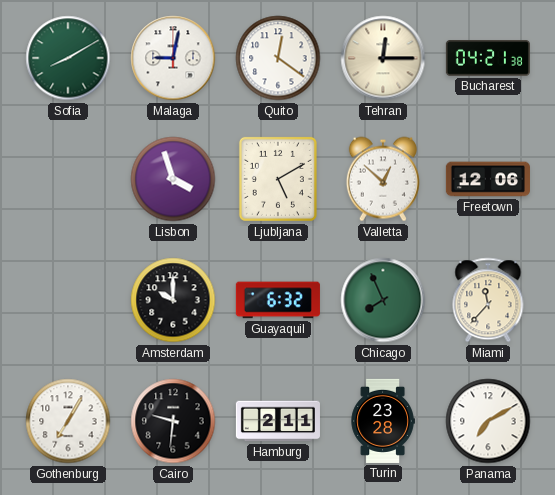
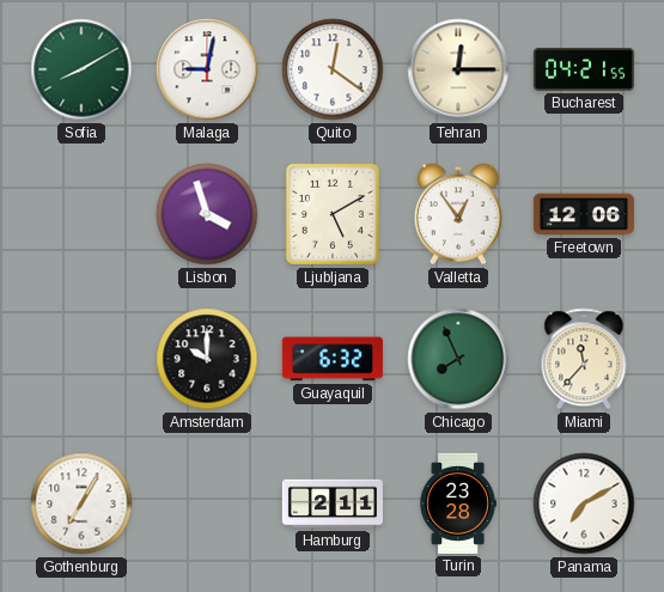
Bucharest: 04:21:38 -> 04:21:55 (584, 69)
Valletta: 12:52 -> 12:54 (458, 214)
Cairo: 9:31 -> none (173, 421)
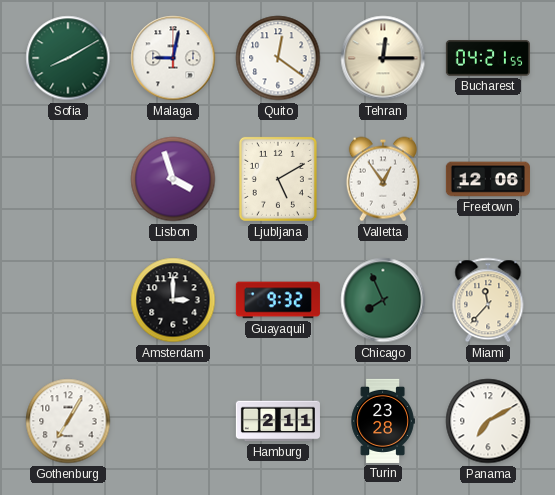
Amsterdam: 10:00 -> 3:00 (173, 300)
Guayaquil: 6:32 -> 9:32 (278, 300)
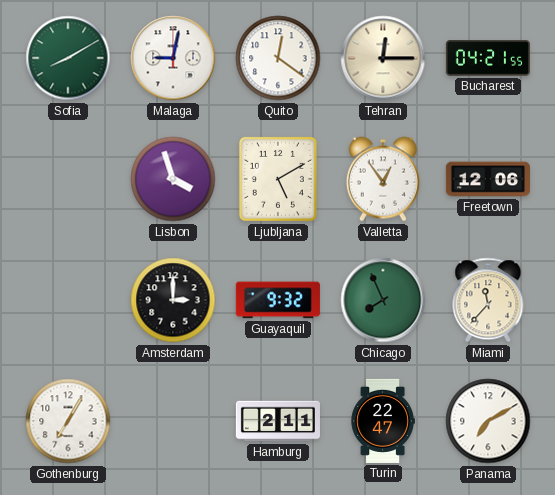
Turin: 23:28 -> 22:47 (383, 421)
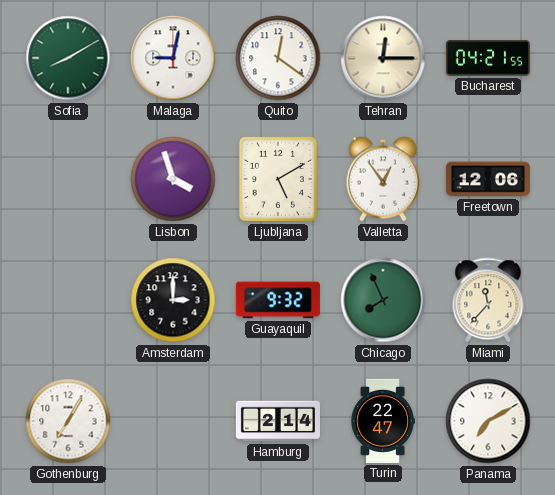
Hamburg: 2:11 -> 2:14 (278, 421)
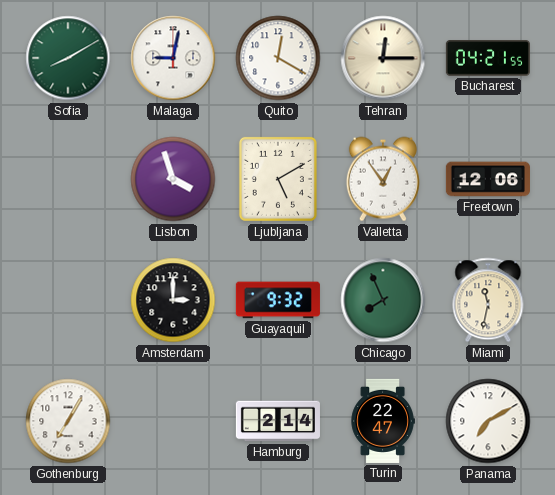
Quito: 12:21 -> 12:20 (278, 58)
Miami: 11:37 -> 11:32 (488, 300)
